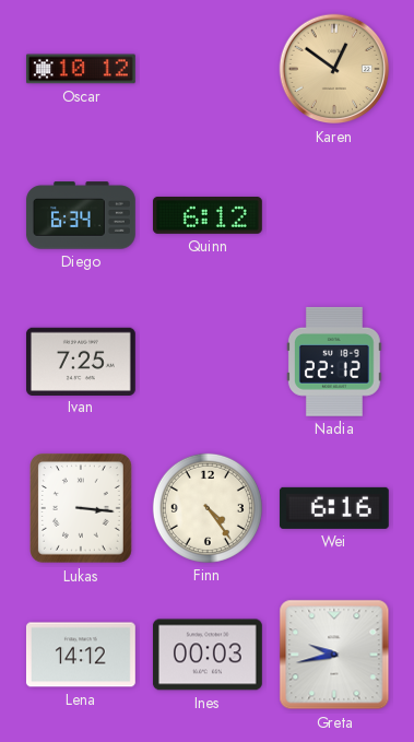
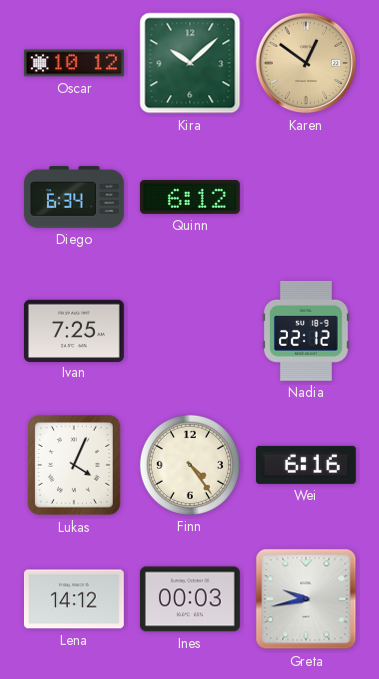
Kira: none -> 10:08 (190, 63)
Lukas: 3:16 -> 4:04 (75, 466)
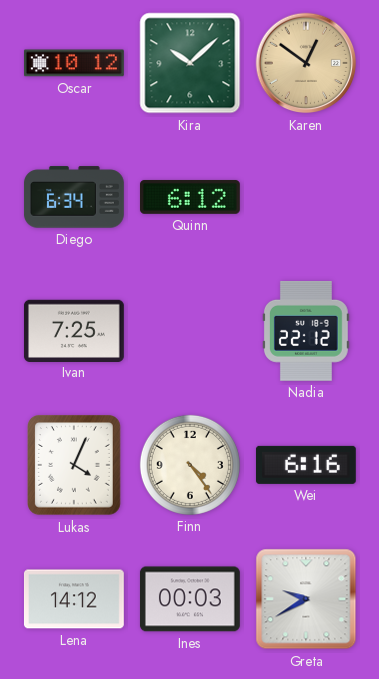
Greta: 9:43 -> 9:40 (306, 599)
